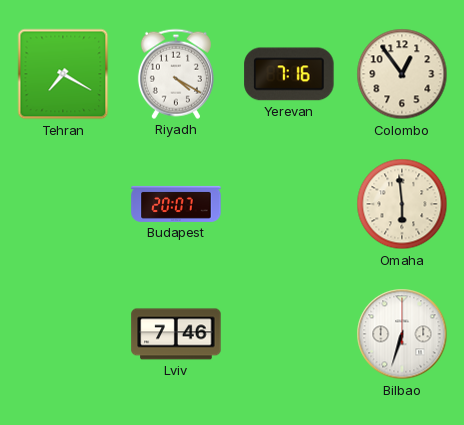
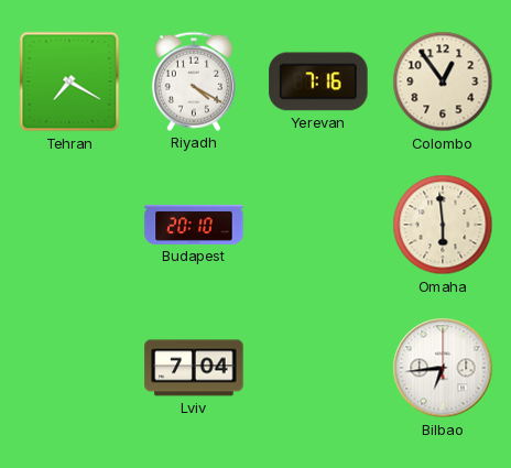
Budapest: 20:07 -> 20:10 (194, 225)
Lviv: 7:46 -> 7:04 (194, 368)
Bilbao: 6:33 -> 6:44 (443, 368)
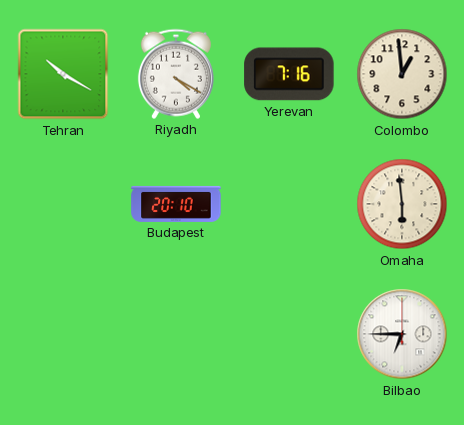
Tehran: 7:20 -> 10:20 (63, 74)
Colombo: 12:54 -> 12:59 (402, 74)
Lviv: 7:04 -> none (194, 368)
Bilbao: 6:44 -> 6:45 (402, 334)
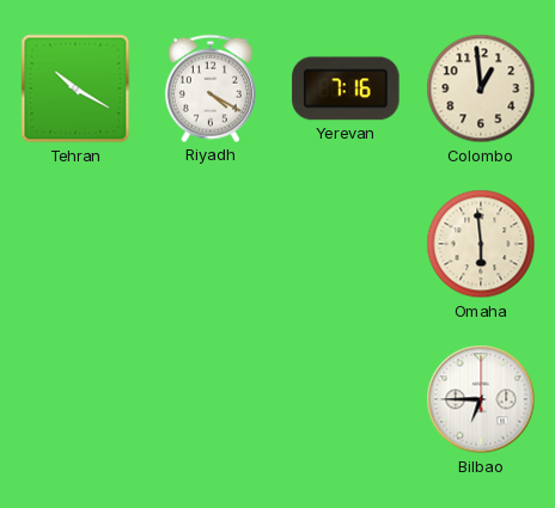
Budapest: 20:10 -> none (176, 204)
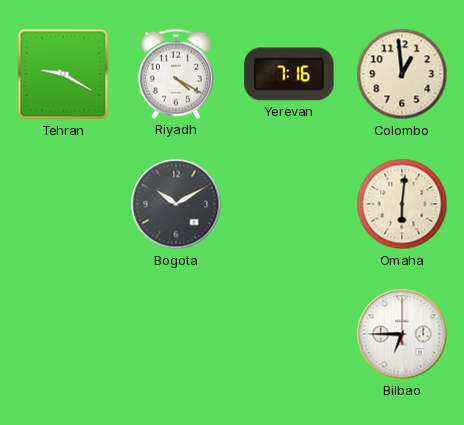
Tehran: 10:20 -> 9:20 (63, 74)
Bogota: none -> 10:10 (176, 204)
Omaha: 5:59 -> 6:01 (402, 204)
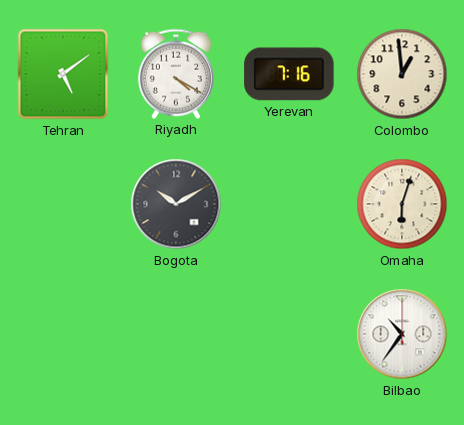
Tehran: 9:20 -> 5:09 (63, 74)
Omaha: 6:01 -> 6:03 (402, 204)
Bilbao: 6:45 -> 10:36 (402, 334)
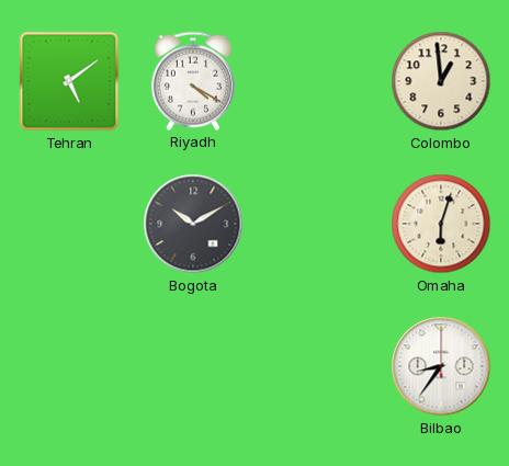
Yerevan: 7:16 -> none (289, 74)
Bilbao: 10:36 -> 8:36 (441, 366)
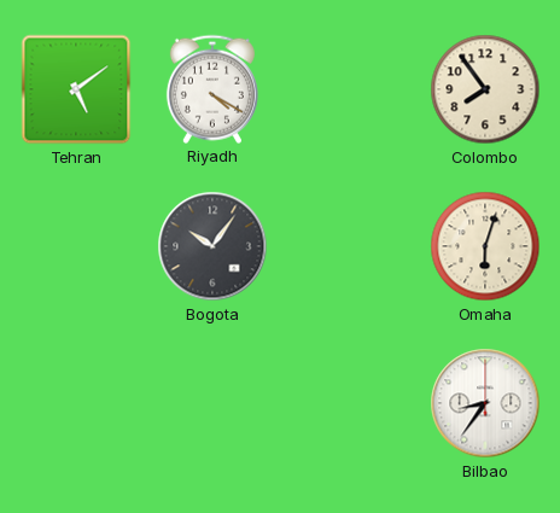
Colombo: 12:59 -> 7:54 (485, 89)
Bogota: 10:10 -> 10:06 (212, 246)
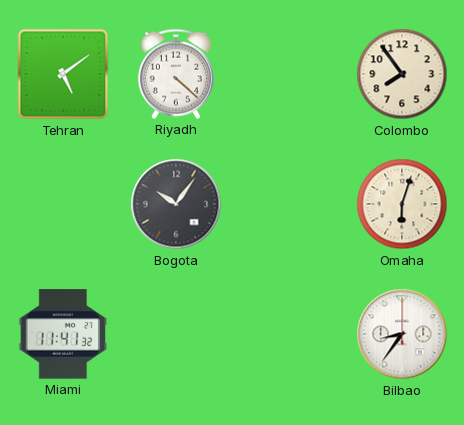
Riyadh: 4:20 -> 4:22 (176, 74)
Miami: none -> 11:41 (63, 334)
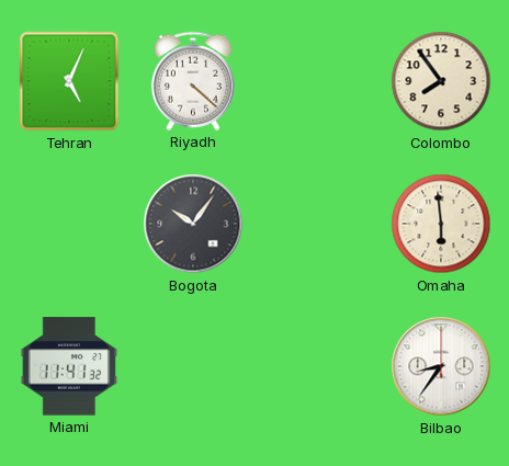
Tehran: 5:09 -> 5:04 (69, 81)
Omaha: 6:03 -> 5:59 (441, 224)
